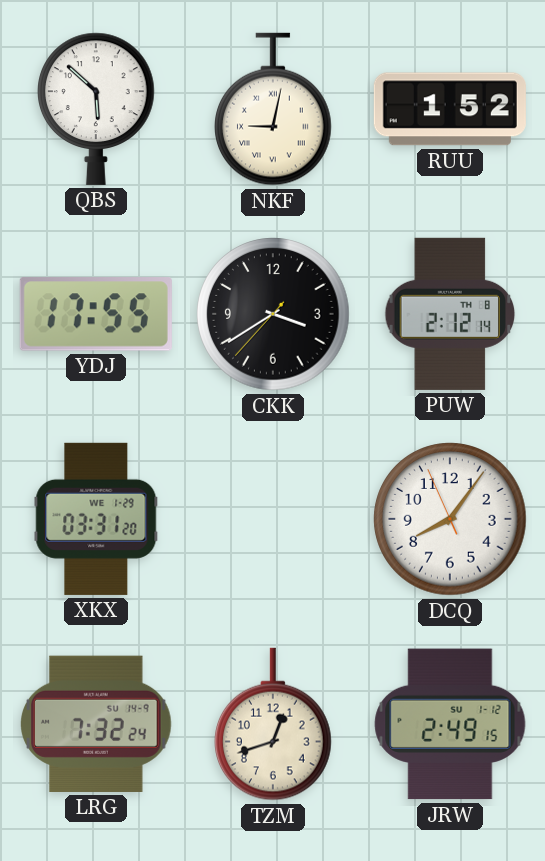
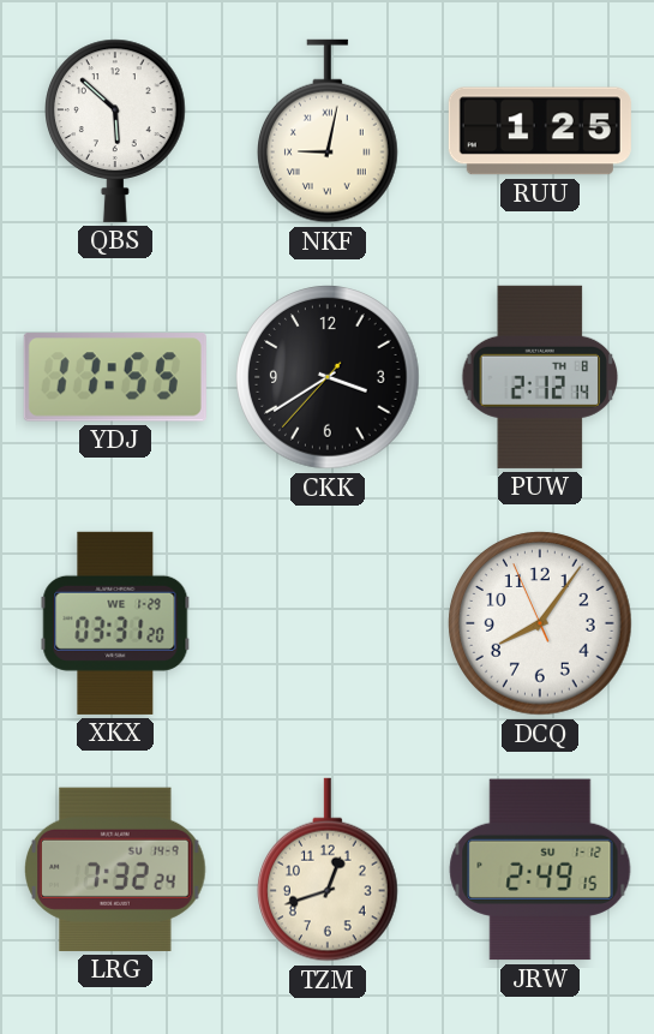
RUU: 1:52 -> 1:25 (540, 131)
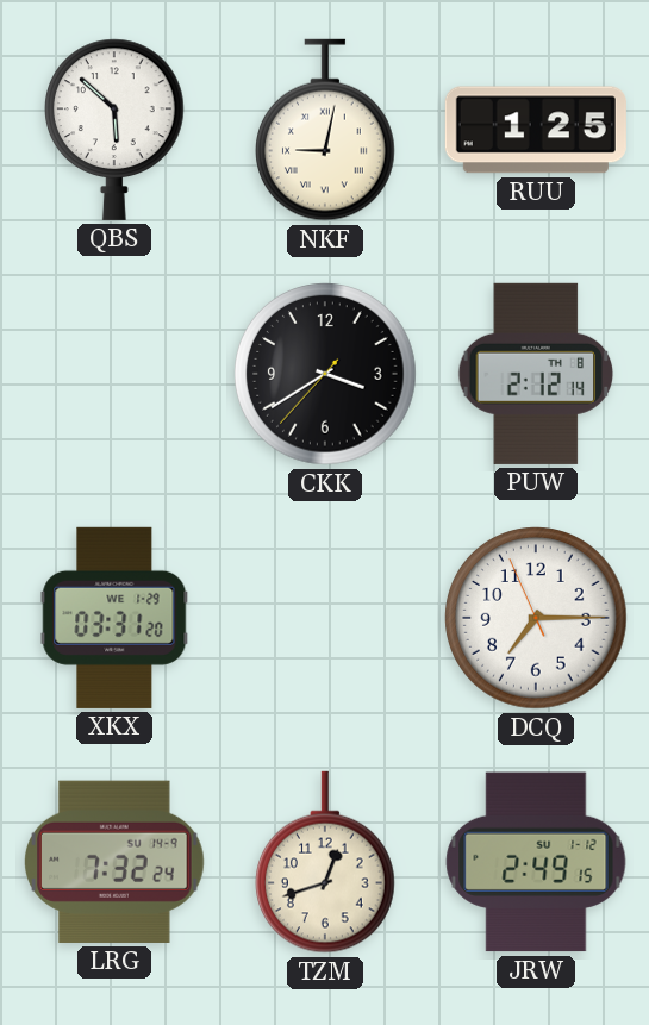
YDJ: 17:55 -> none (115, 377)
DCQ: 8:05 -> 7:14 (536, 618)
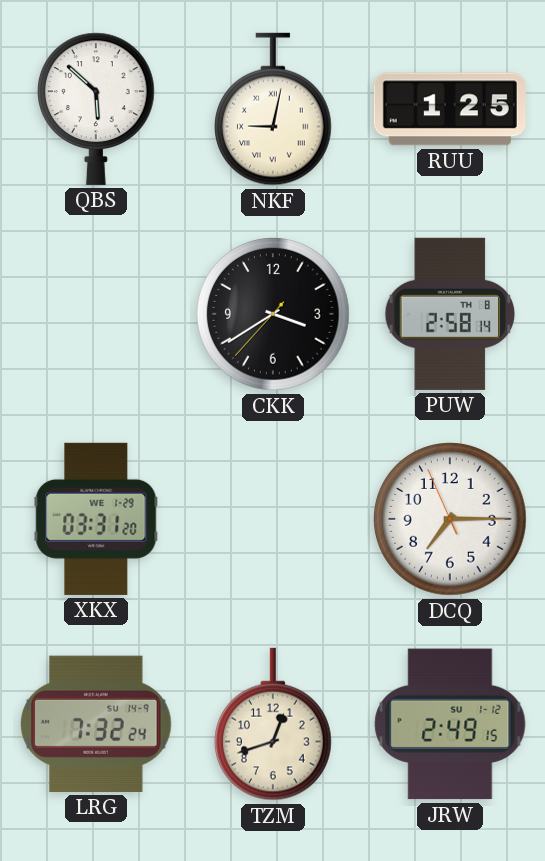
PUW: 2:12 -> 2:58 (450, 314)
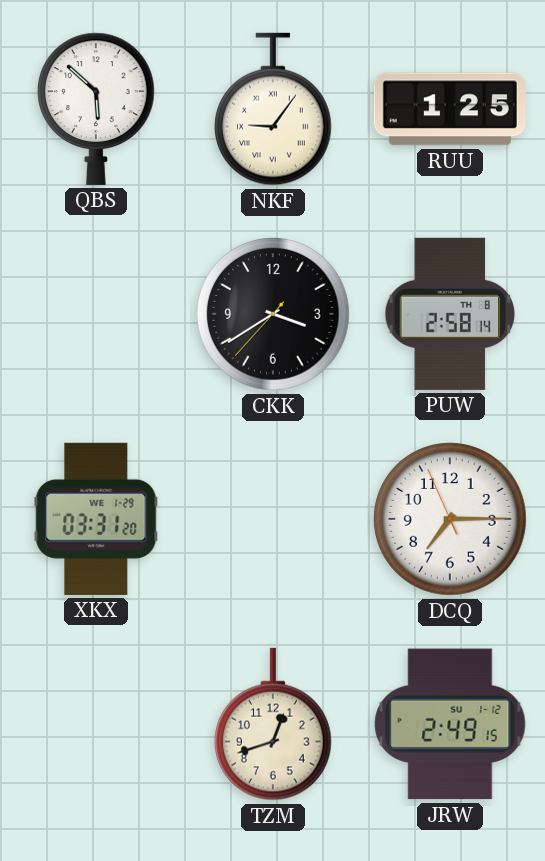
NKF: 9:02 -> 9:06 (274, 109)
LRG: 7:32 -> none (97, 724)
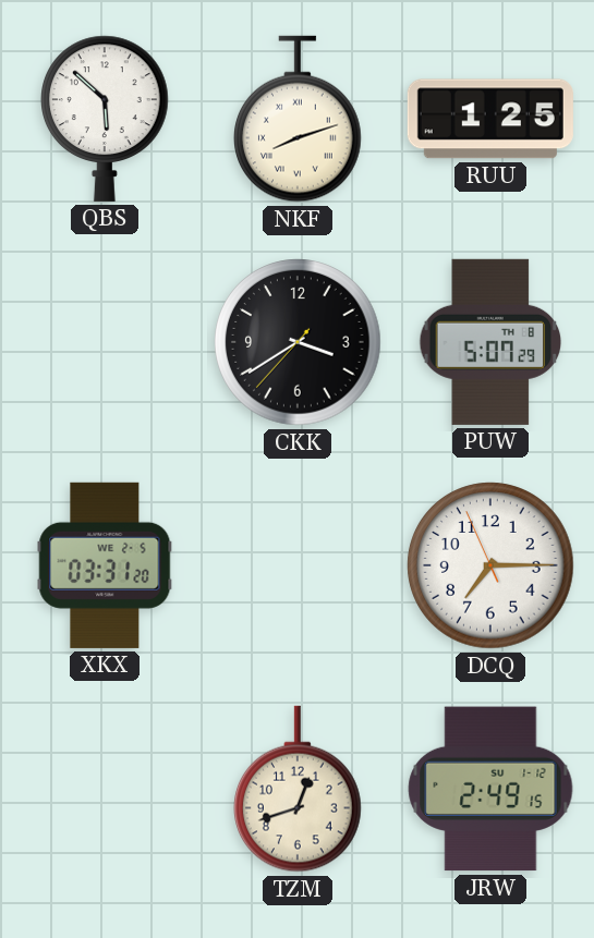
NKF: 9:06 -> 8:12 (299, 119)
PUW: 2:58 -> 5:07 (490, 342)
XKX date: WE 1-29 -> WE 2-5 (105, 565)
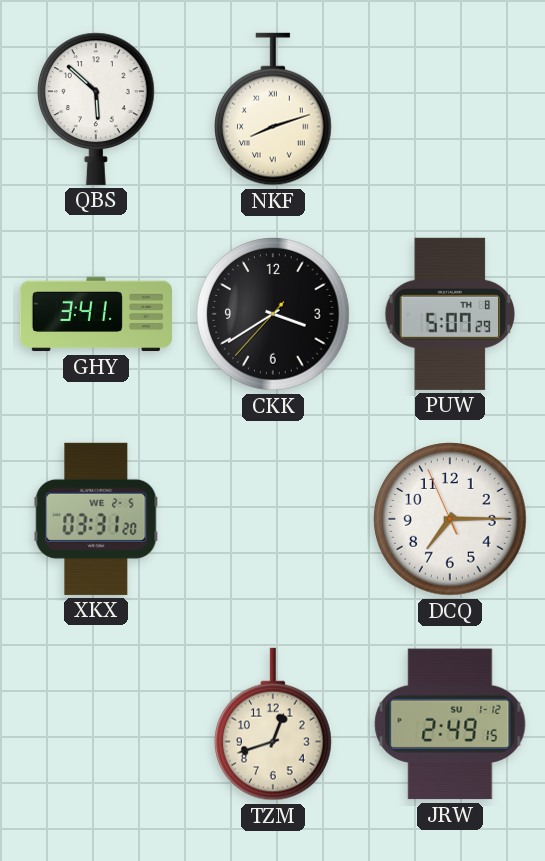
RUU: 1:25 -> none (490, 119)
GHY: none -> 3:41 (96, 314)
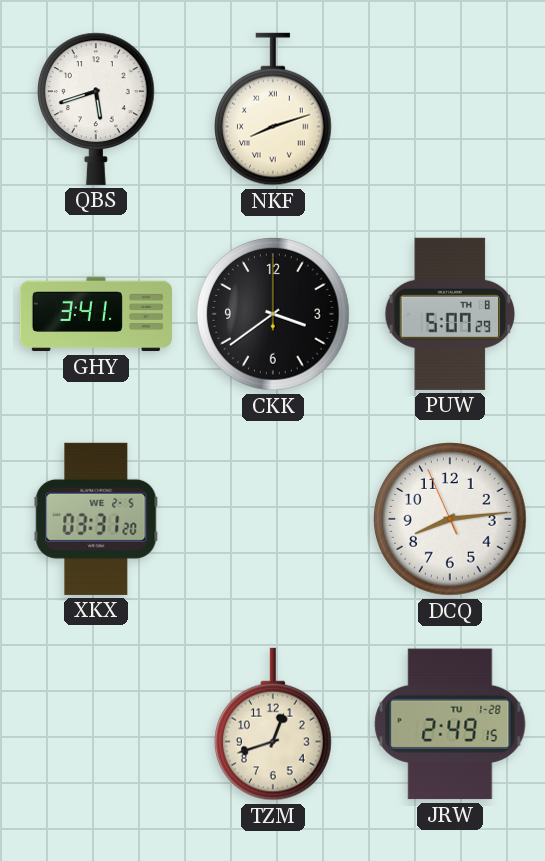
QBS: 5:52 -> 5:42 (97, 109)
CKK: 3:39:37 -> 3:39:00 (273, 314)
DCQ: 7:14 -> 8:13 (450, 519)
JRW date: SU 1-12 -> TU 1-28 (450, 724)
